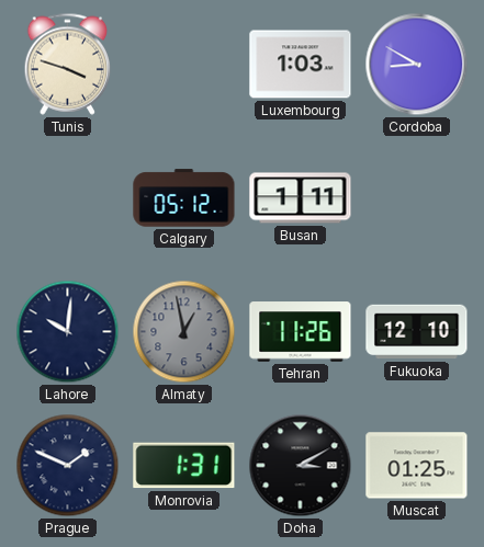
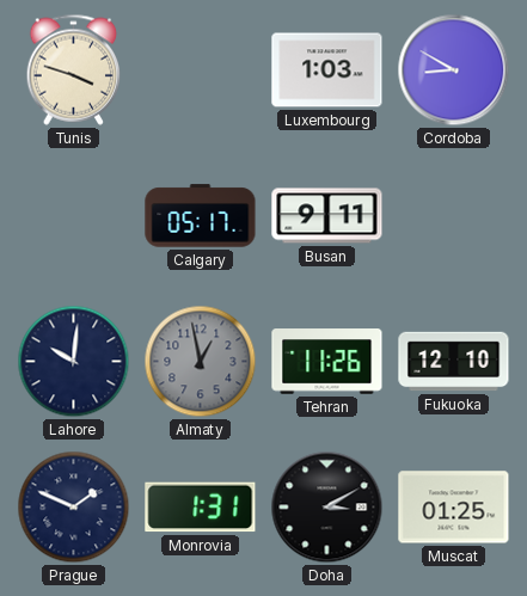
Calgary: 05:12 -> 05:17 (201, 216)
Busan: 1:11 -> 9:11 (327, 216)
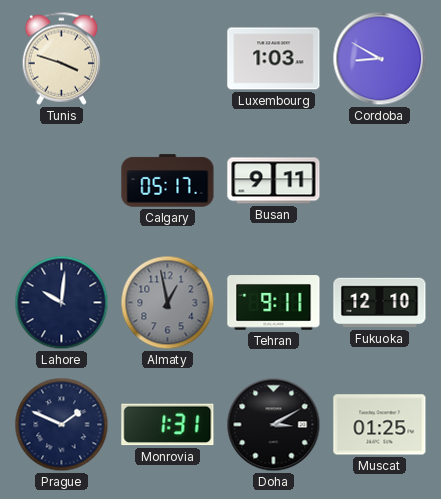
Tehran: 11:26 -> 9:11 (274, 303)
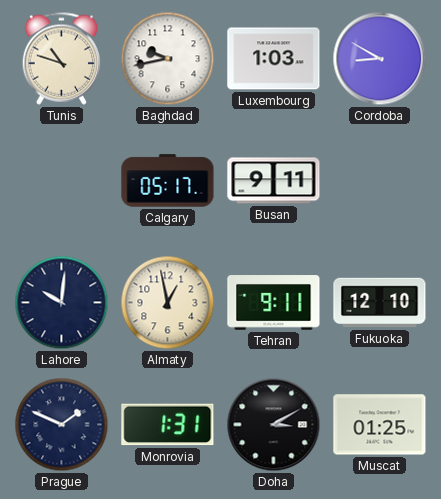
Tunis: 3:48 -> 10:48 (62, 58)
Baghdad: none -> 9:43 (168, 59)
Almaty dial: grey -> cream (168, 303)
